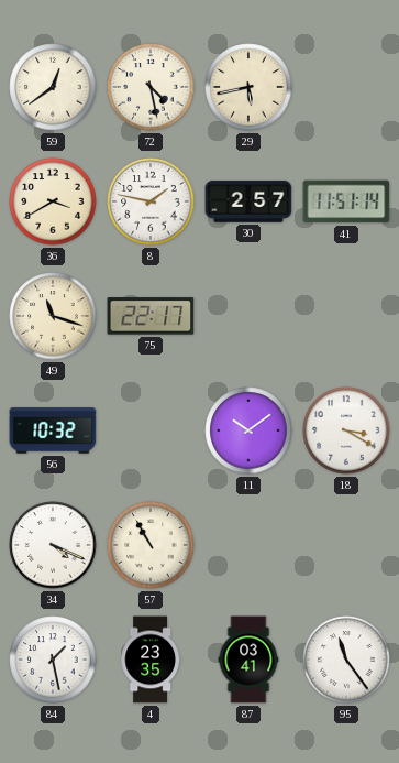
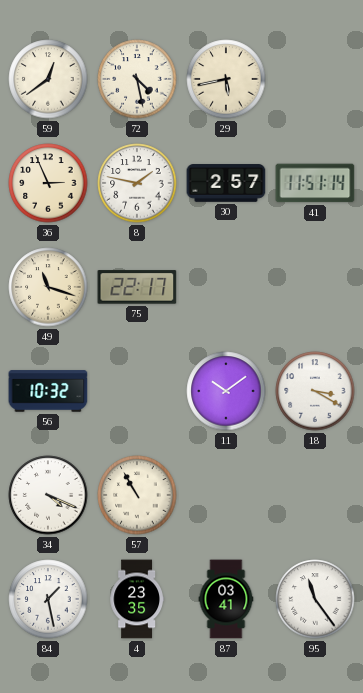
36: 3:40 -> 2:56 (48, 183)
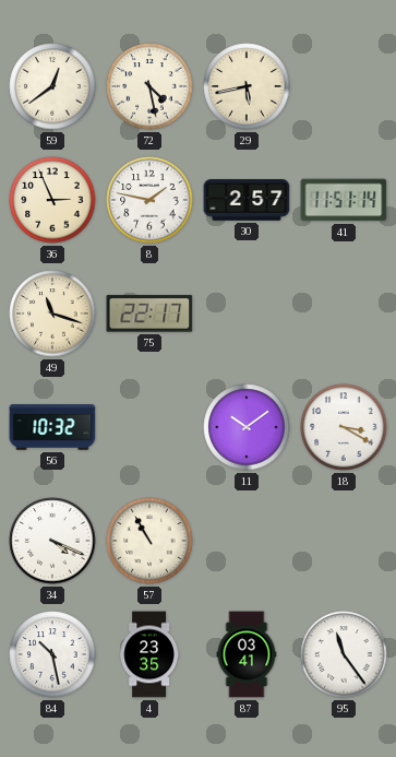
84: 1:28 -> 10:28 (52, 654)
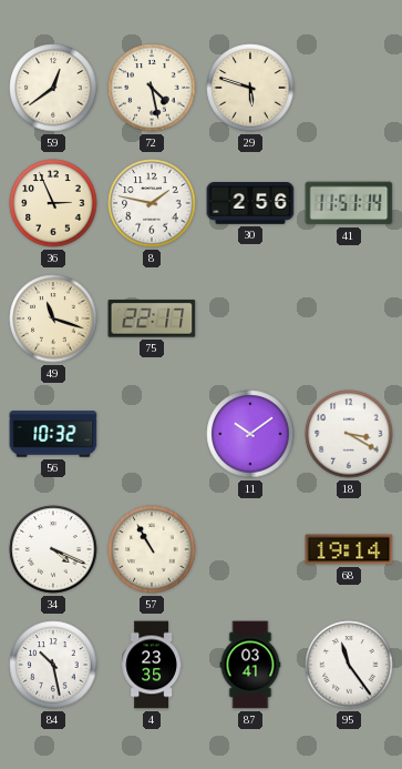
29: 5:43 -> 5:48 (250, 88)
30: 2:57 -> 2:56 (250, 203)
68: none -> 19:14 (349, 549)
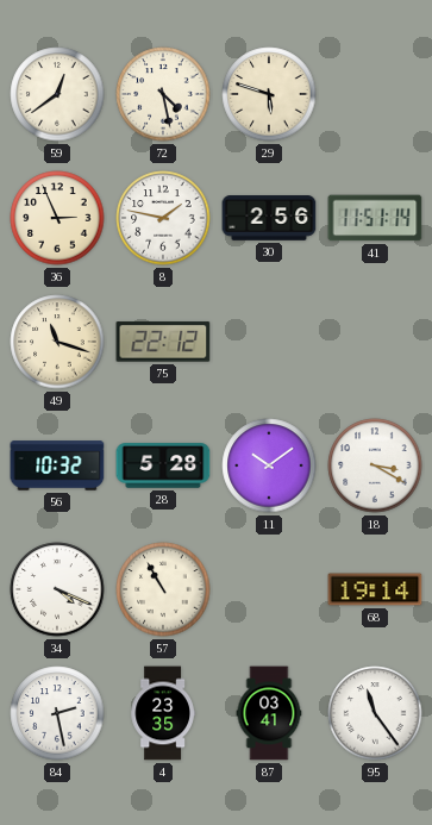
75: 22:17 -> 22:12 (163, 342)
28: none -> 5:28 (163, 465)
84: 10:28 -> 2:28 (57, 713)
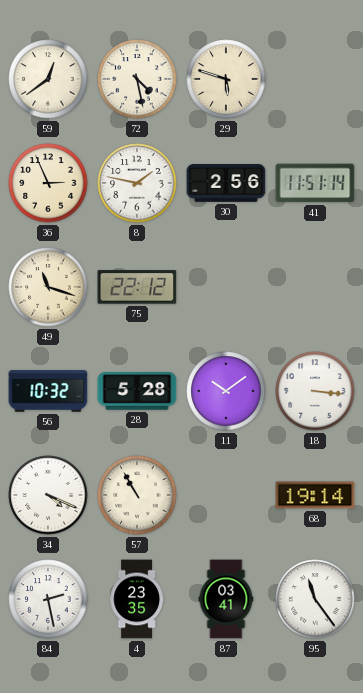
18: 3:20 -> 3:16 (315, 391)
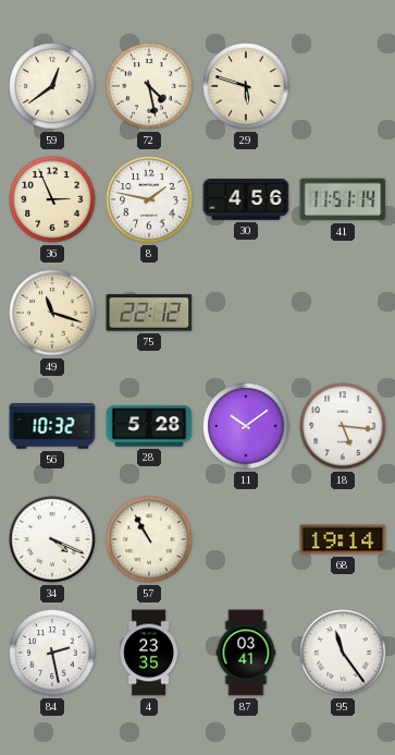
30: 2:56 -> 4:56 (246, 199)
18: 3:16 -> 5:16 (343, 426)
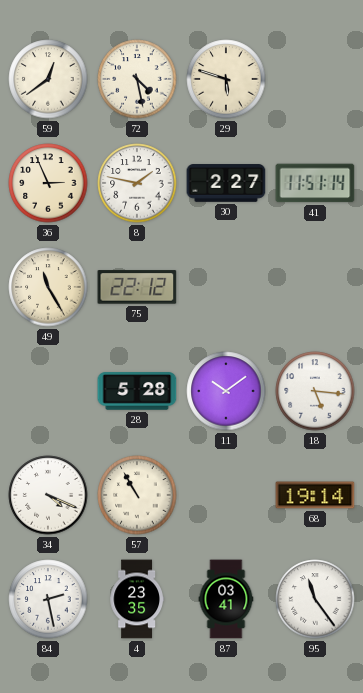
30: 4:56 -> 2:27 (226, 183)
49: 11:18 -> 11:25 (48, 287)
56: 10:32 -> none (52, 426)
